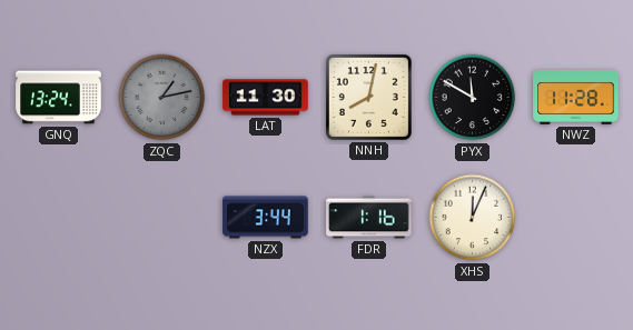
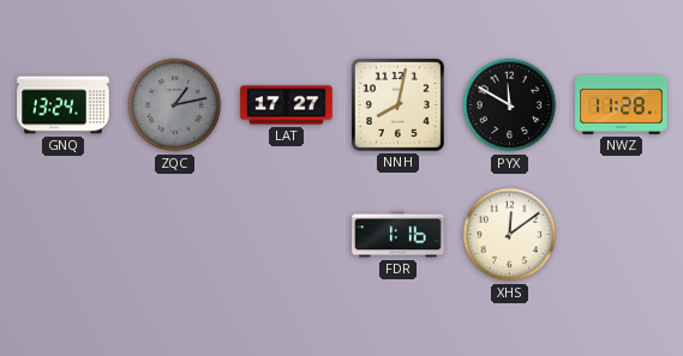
LAT: 11:30 -> 17:27 (287, 105)
NZX: 3:44 -> none (266, 218)
XHS: 12:04 -> 12:09 (510, 235)
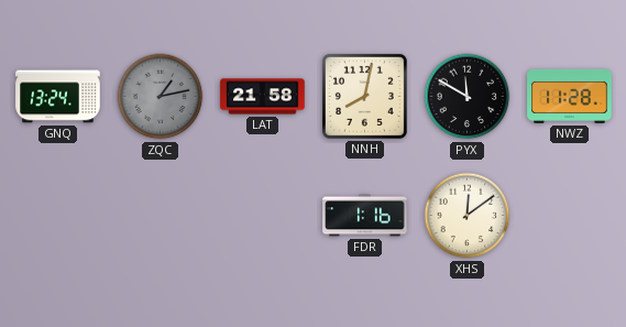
LAT: 17:27 -> 21:58 (263, 97)
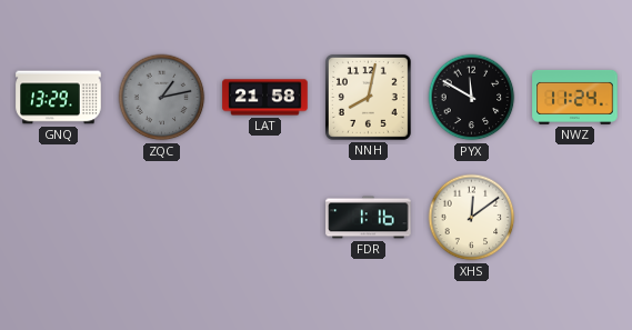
GNQ: 13:24 -> 13:29 (59, 98)
NWZ: 11:28 -> 11:24 (575, 97)
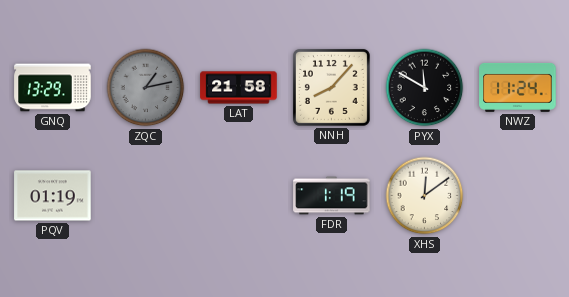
NNH: 8:02 -> 8:07 (331, 87)
PQV: none -> 01:19 (53, 196)
FDR: 1:16 -> 1:19 (332, 196)
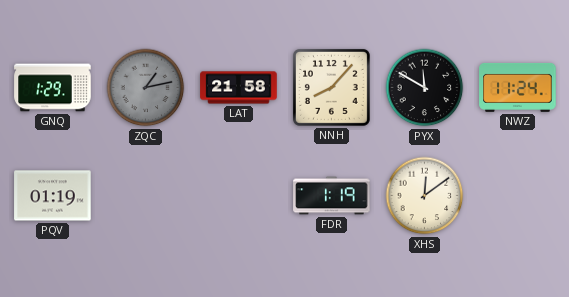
GNQ: 13:29 -> 1:29 (53, 88)
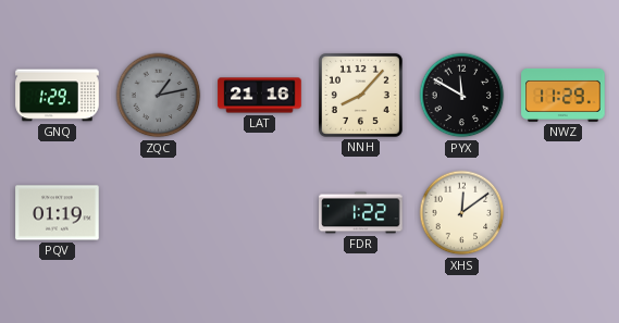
LAT: 21:58 -> 21:16 (260, 96)
NWZ: 11:24 -> 11:29 (564, 95)
FDR: 1:19 -> 1:22 (361, 213)
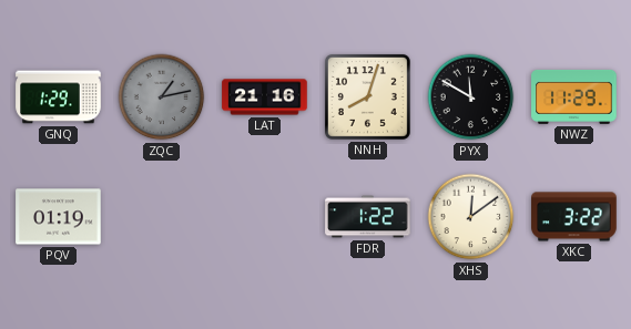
NNH: 8:07 -> 8:03 (367, 96)
XKC: none -> 3:22 (574, 217)
